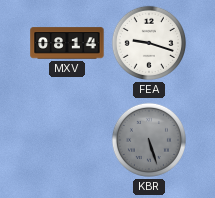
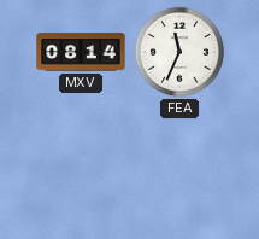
FEA: 9:18 -> 11:34 (179, 52)
KBR: 5:27 -> none (149, 140)
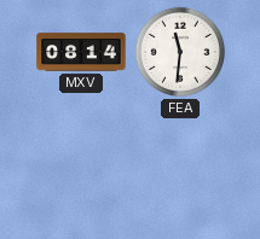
FEA: 11:34 -> 11:31 (180, 52)
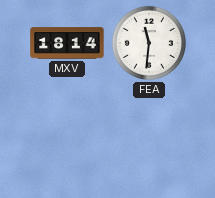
MXV: 08:14 -> 18:14 (67, 43)
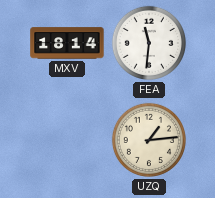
UZQ: none -> 1:14 (149, 140)
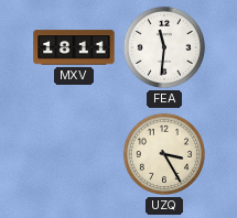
MXV: 18:14 -> 18:11 (74, 47)
UZQ: 1:14 -> 3:25 (164, 154)
